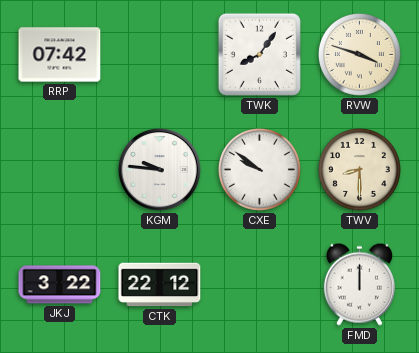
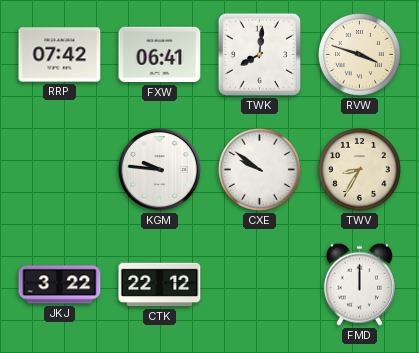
FXW: none -> 06:41 (160, 55)
TWK: 8:06 -> 8:01 (259, 54)
TWV: 8:30 -> 8:35 (359, 169)
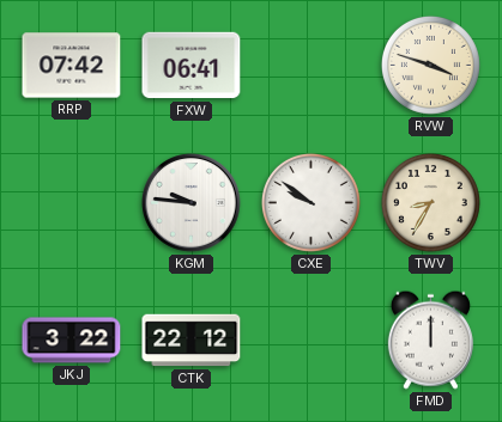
TWK: 8:01 -> none (259, 54)
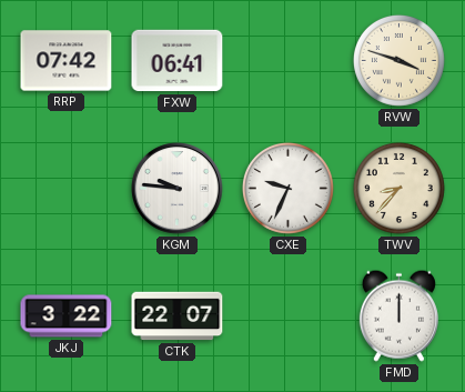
CXE: 9:51 -> 9:34 (287, 188)
TWV: 8:35 -> 8:37 (398, 188)
CTK: 22:12 -> 22:07 (178, 316)
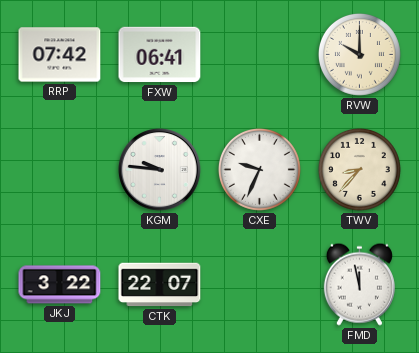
RVW: 3:48 -> 10:00 (359, 54)
FMD: 12:00 -> 11:58 (359, 284)
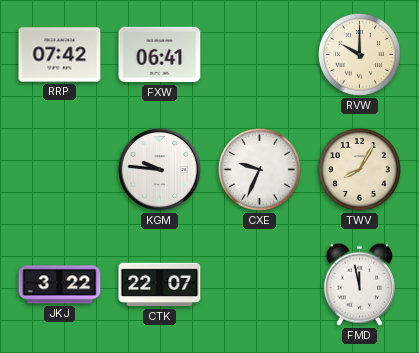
TWV: 8:37 -> 8:05 (359, 169)
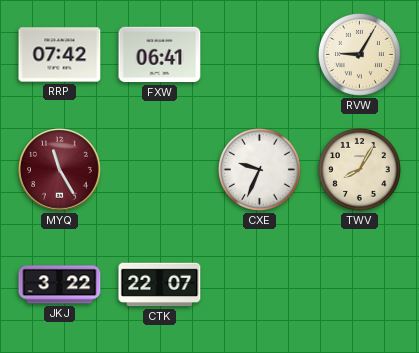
RVW: 10:00 -> 9:05 (359, 54)
MYQ: none -> 11:25 (60, 170)
KGM: 9:46 -> none (160, 170)
FMD: 11:58 -> none (359, 284)
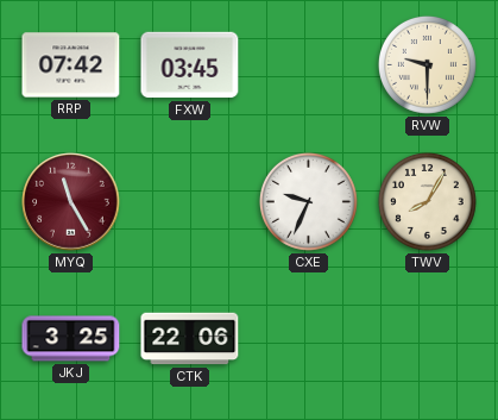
FXW: 06:41 -> 03:45 (190, 65)
RVW: 9:05 -> 9:30 (427, 64)
JKJ: 3:22 -> 3:25 (71, 339)
CTK: 22:07 -> 22:06 (190, 339)
